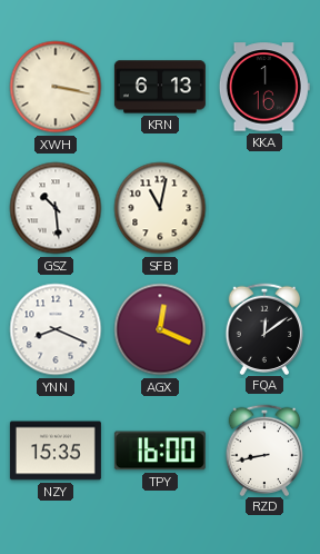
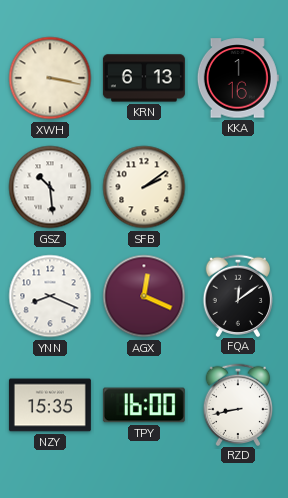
SFB: 11:02 -> 2:09 (144, 187)
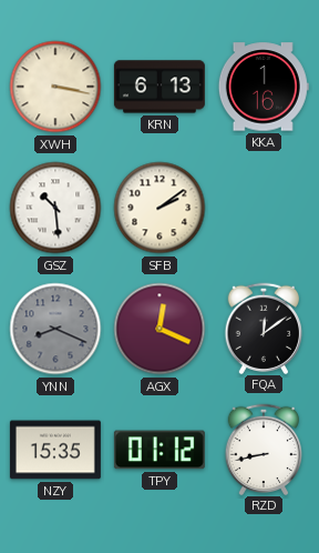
YNN dial: white -> grey (55, 329)
TPY: 16:00 -> 01:12 (159, 450)
